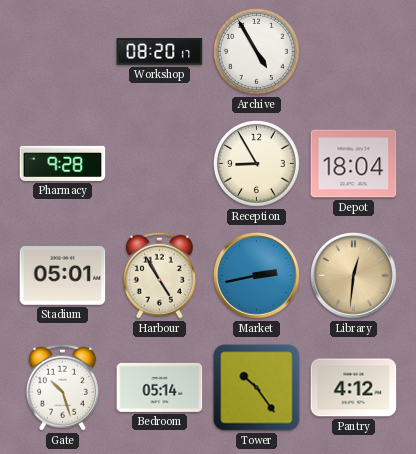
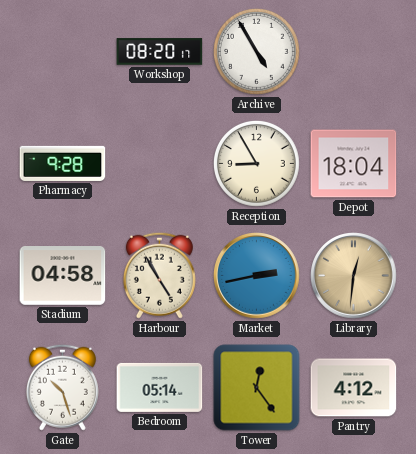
Stadium: 05:01 -> 04:58 (63, 276)
Tower: 10:24 -> 12:24 (257, 388)
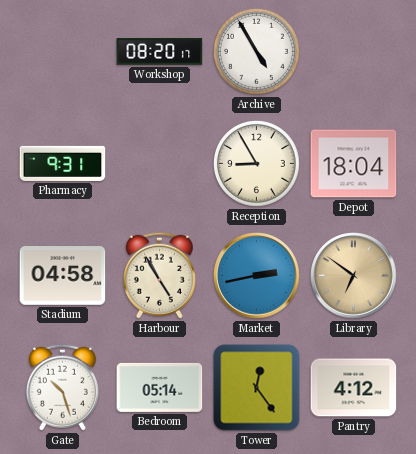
Pharmacy: 9:28 -> 9:31 (63, 163)
Library: 12:31 -> 6:51 (354, 276)
